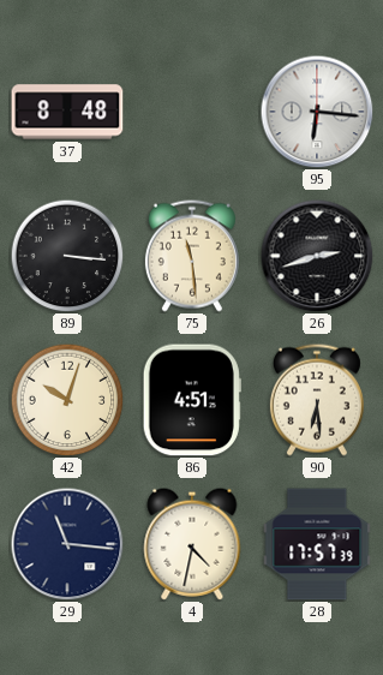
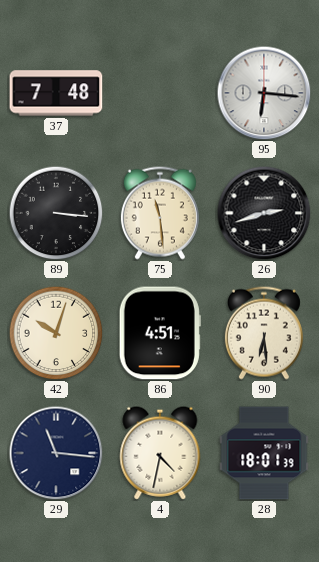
37: 8:48 -> 7:48 (56, 93)
28: 17:57 -> 18:01 (264, 453)
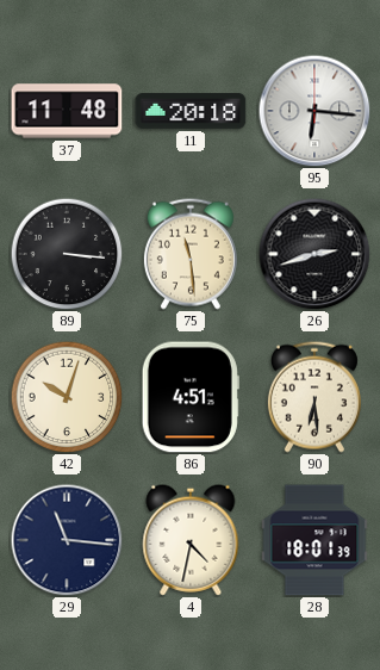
37: 7:48 -> 11:48 (67, 111)
11: none -> 20:18 (191, 111)
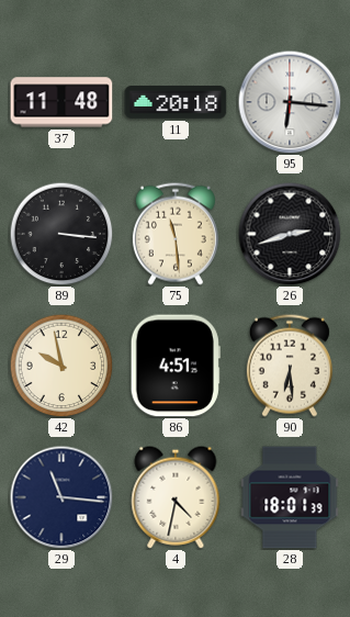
42: 10:03 -> 9:58 (61, 366)
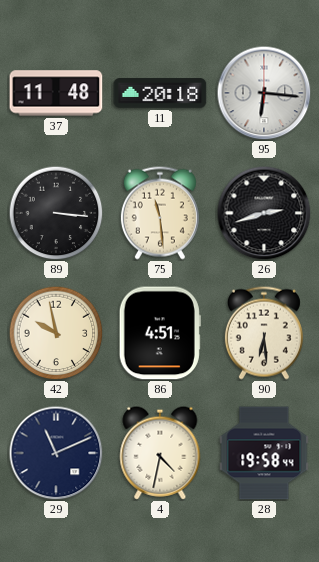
29: 11:16 -> 11:11 (56, 453)
28: 18:01 -> 19:58 (264, 453)
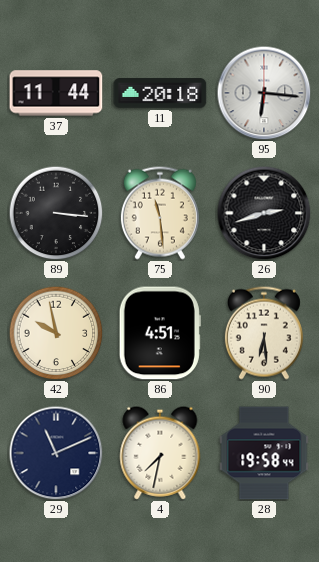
37: 11:48 -> 11:44 (56, 93)
4: 4:32 -> 7:32 (160, 453)
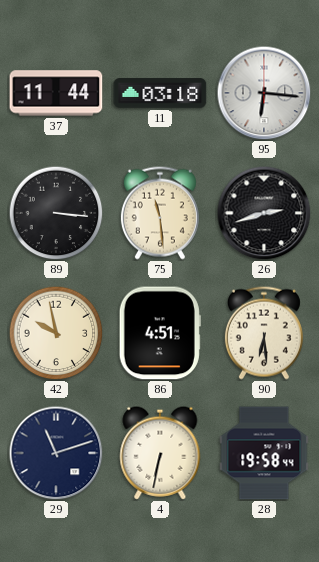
11: 20:18 -> 03:18 (160, 93)
29: 11:11 -> 11:12 (56, 453)
4: 7:32 -> 6:32 (160, 453)
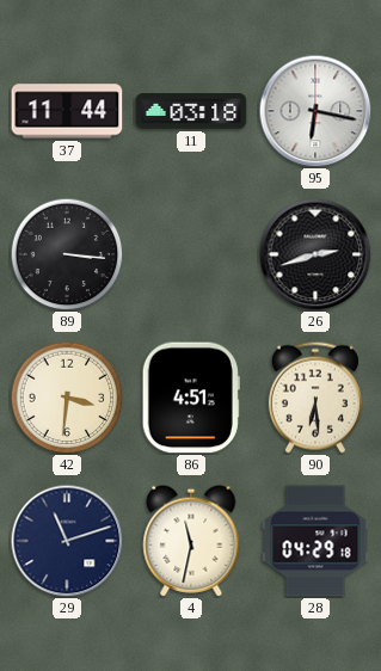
95: 6:16 -> 6:17 (315, 111)
75: 11:29 -> none (160, 213)
42: 9:58 -> 3:31 (67, 398)
4: 6:32 -> 11:32 (191, 541)
28: 19:58 -> 04:29 (315, 541)
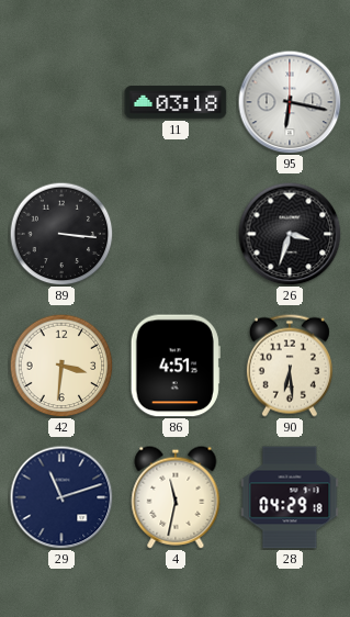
37: 11:44 -> none (67, 111)
26: 2:42 -> 3:33 (290, 234)
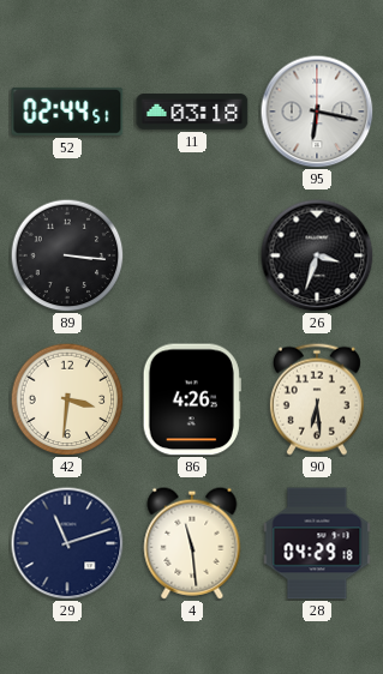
52: none -> 02:44 (67, 112)
86: 4:51 -> 4:26 (192, 399)
4: 11:32 -> 11:29 (192, 543)
